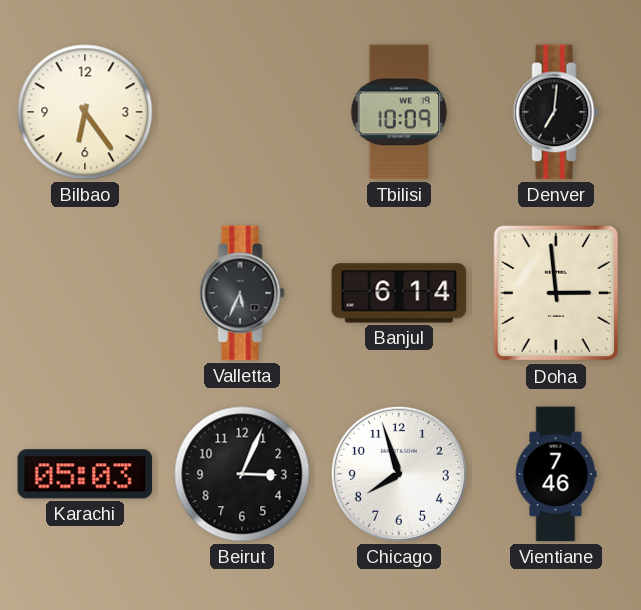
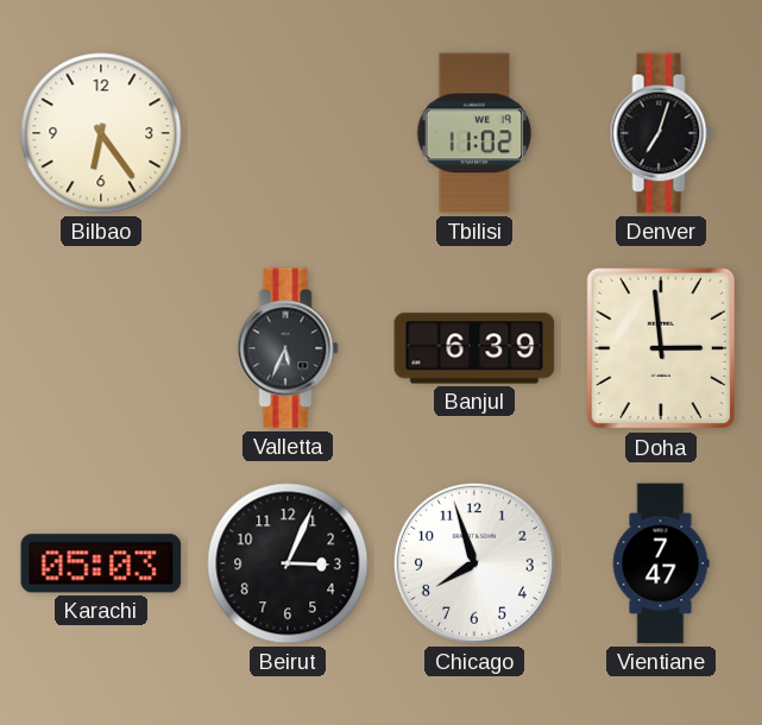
Tbilisi: 10:09 -> 11:02 (474, 133)
Denver: 7:01 -> 7:03 (661, 133)
Banjul: 6:14 -> 6:39 (474, 348)
Vientiane: 7:46 -> 7:47 (661, 563)
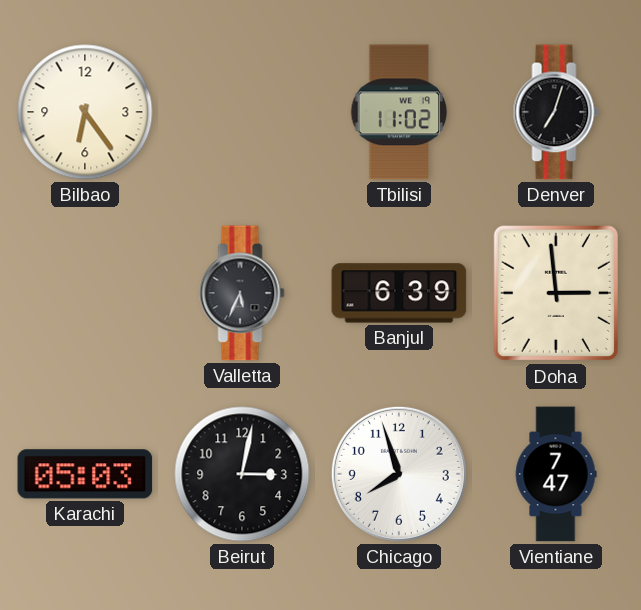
Beirut: 3:04 -> 3:02 (242, 474)
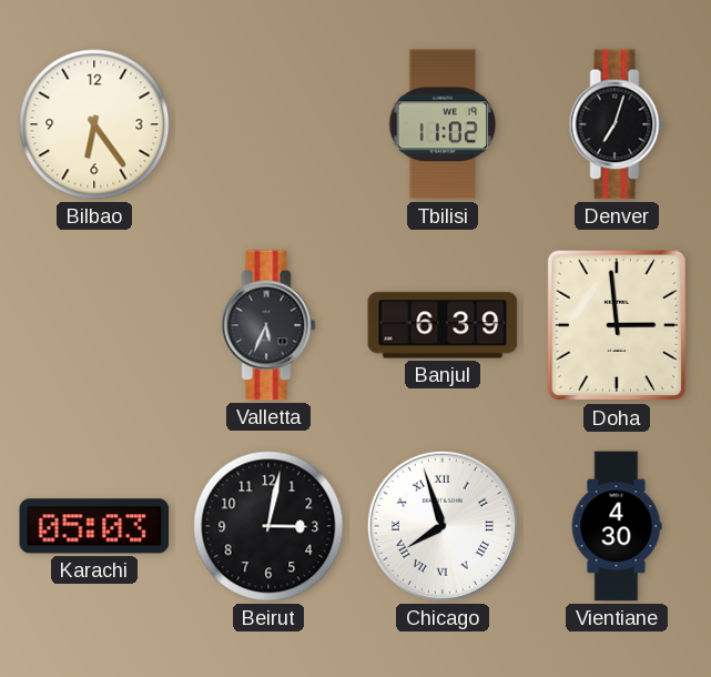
Chicago numerals: Arabic -> Roman (443, 526)
Vientiane: 7:47 -> 4:30 (617, 526)
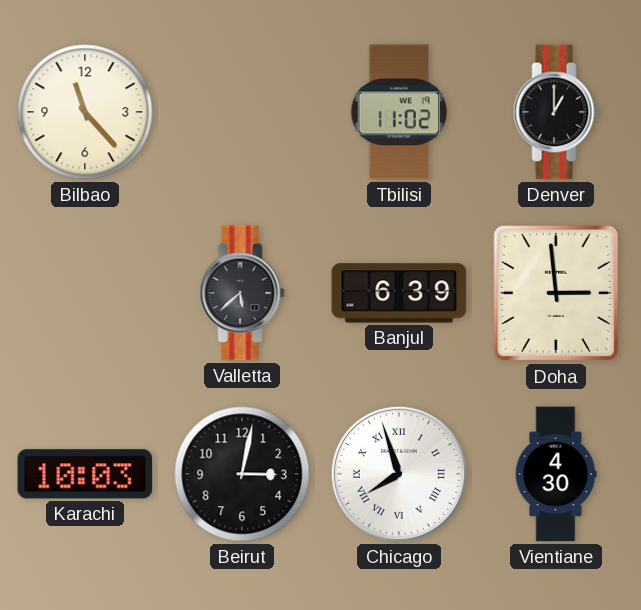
Bilbao: 6:24 -> 11:23 (85, 112)
Denver: 7:03 -> 1:00 (556, 112)
Valletta: 5:34 -> 5:38 (242, 293)
Karachi: 05:03 -> 10:03 (85, 474)
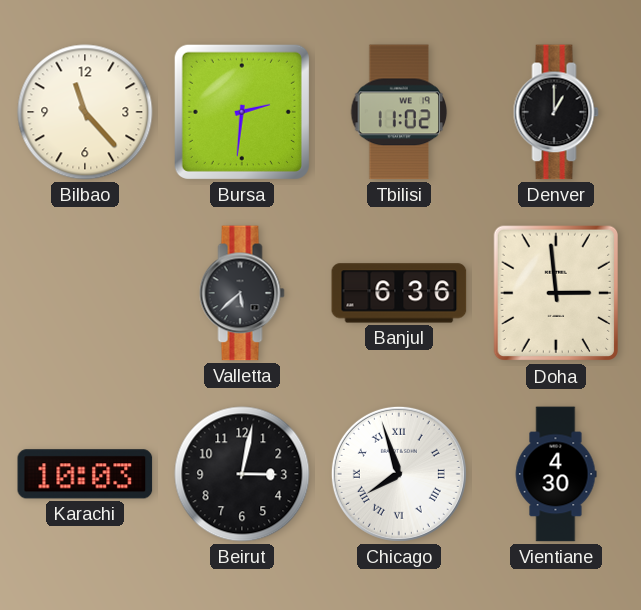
Bursa: none -> 2:31 (242, 112)
Banjul: 6:39 -> 6:36 (399, 293)
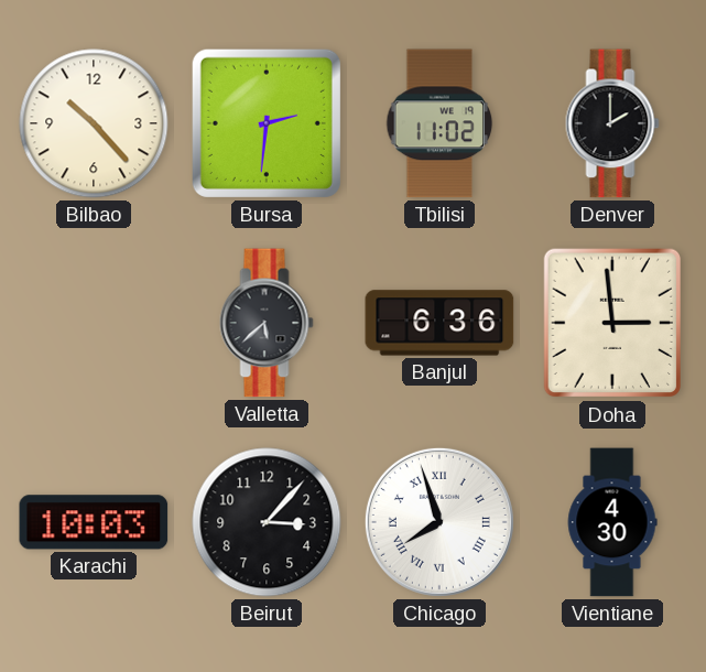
Bilbao: 11:23 -> 10:23 (94, 123)
Denver: 1:00 -> 2:00 (612, 123)
Beirut: 3:02 -> 3:07 (267, 522)
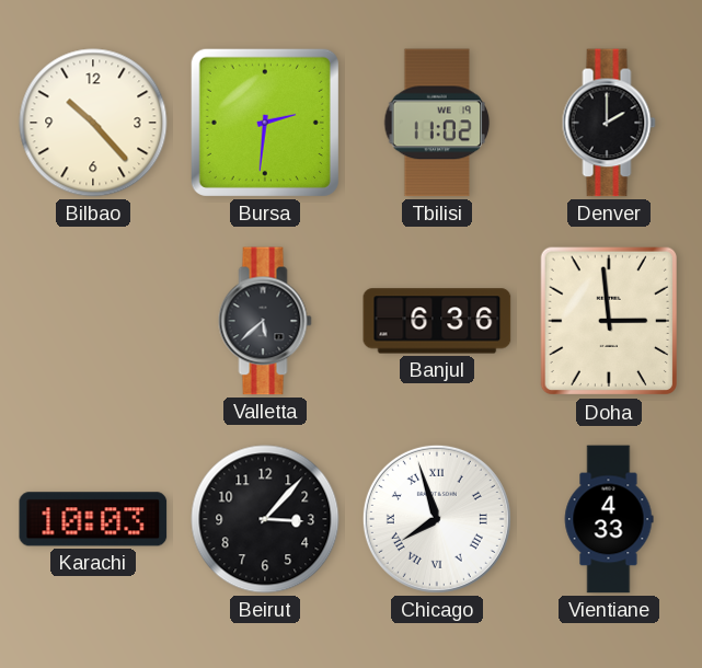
Vientiane: 4:30 -> 4:33 (609, 519)
